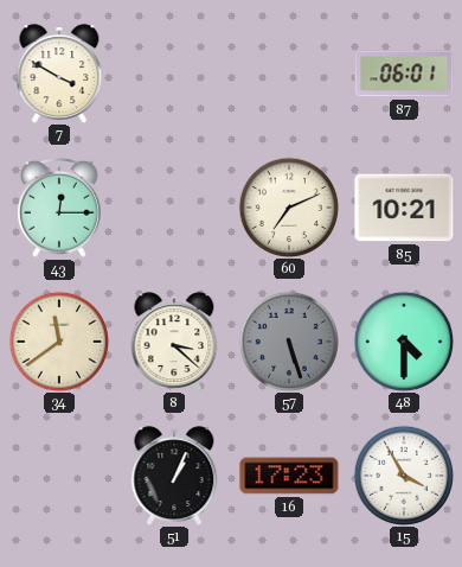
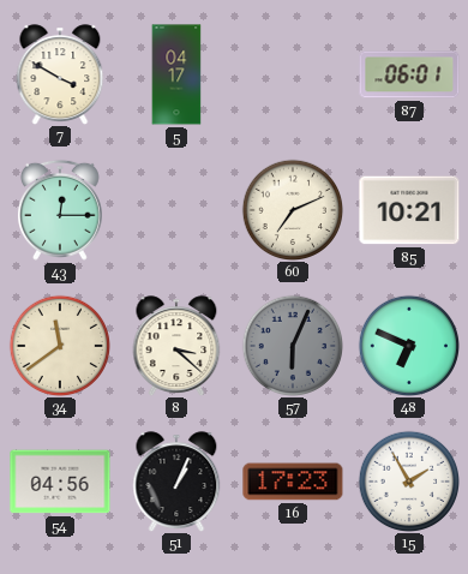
5: none -> 04:17 (176, 74)
57: 5:27 -> 6:04 (292, 345)
48: 4:30 -> 6:49 (408, 345)
54: none -> 04:56 (60, 482)
15: 3:55 -> 1:55 (408, 480)
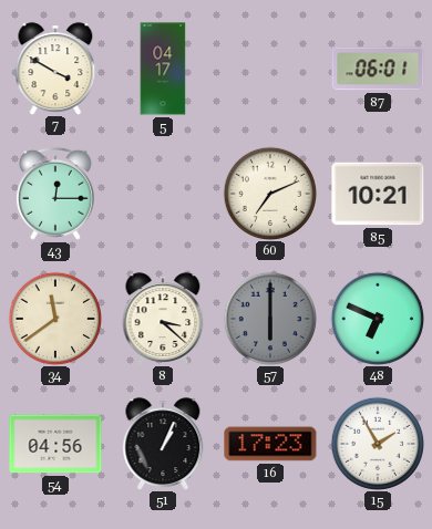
57: 6:04 -> 6:00 (269, 318)
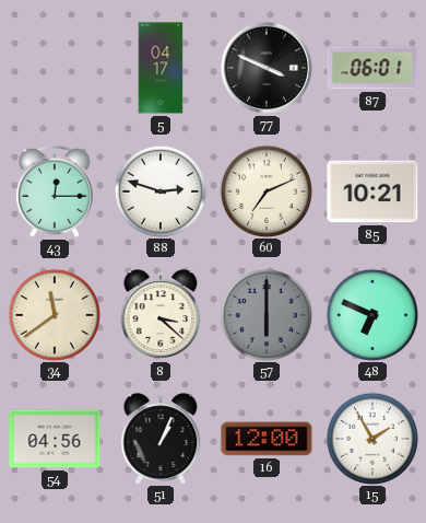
7: 3:50 -> none (55, 69)
77: none -> 3:49 (267, 68)
88: none -> 2:48 (159, 190)
16: 17:23 -> 12:00 (267, 439)
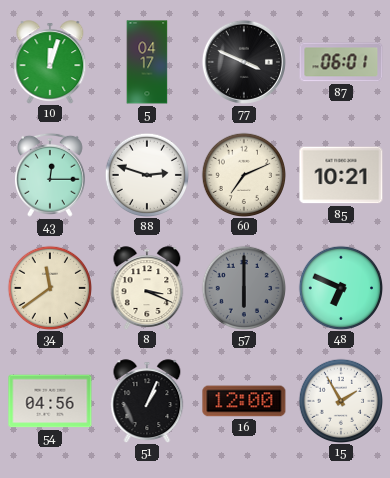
10: none -> 12:03 (50, 62)
8: 3:22 -> 3:19 (147, 288)
